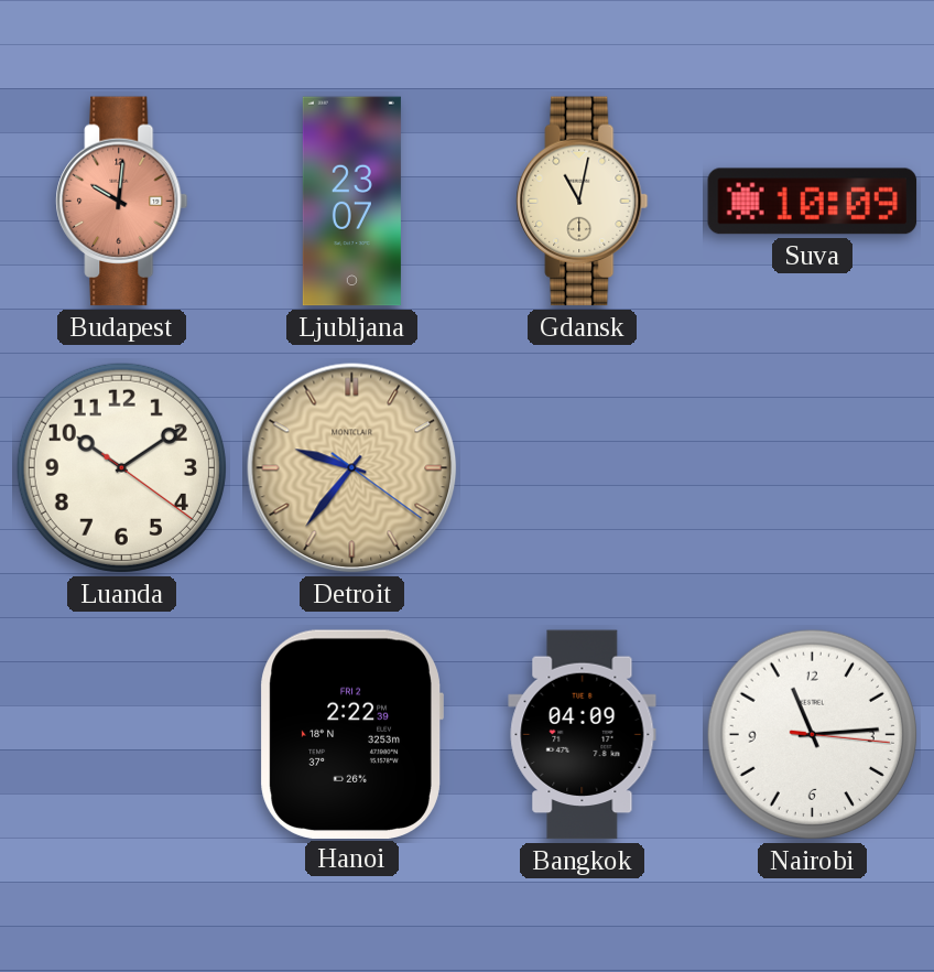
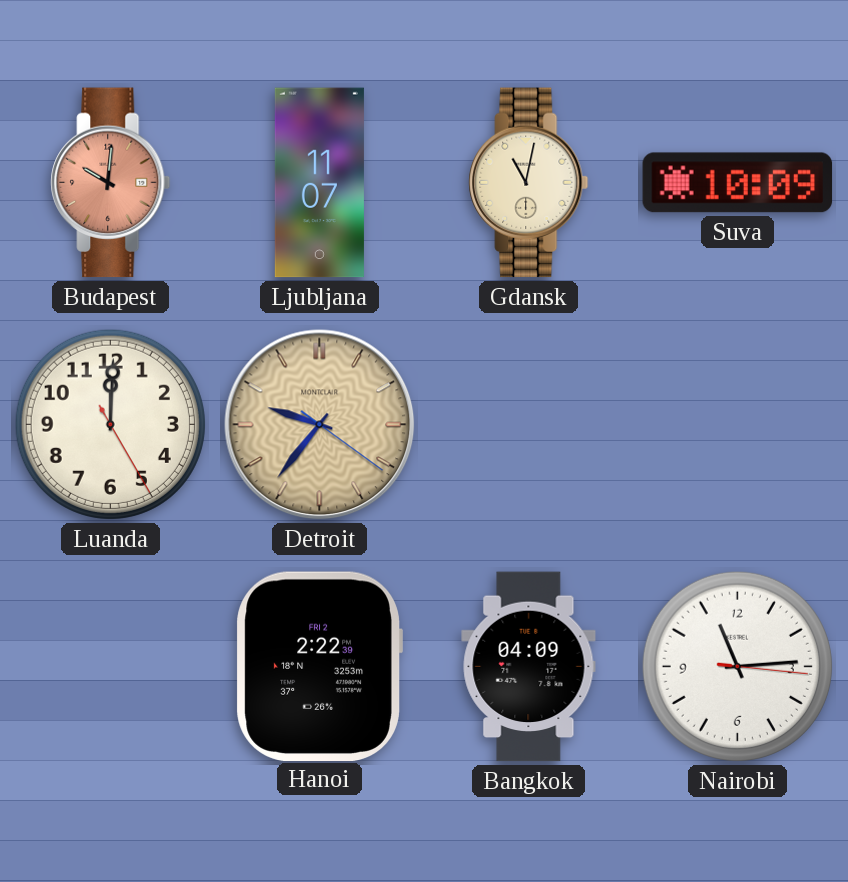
Ljubljana: 23:07 -> 11:07 (319, 183)
Luanda: 10:09 -> 12:00 (110, 424)
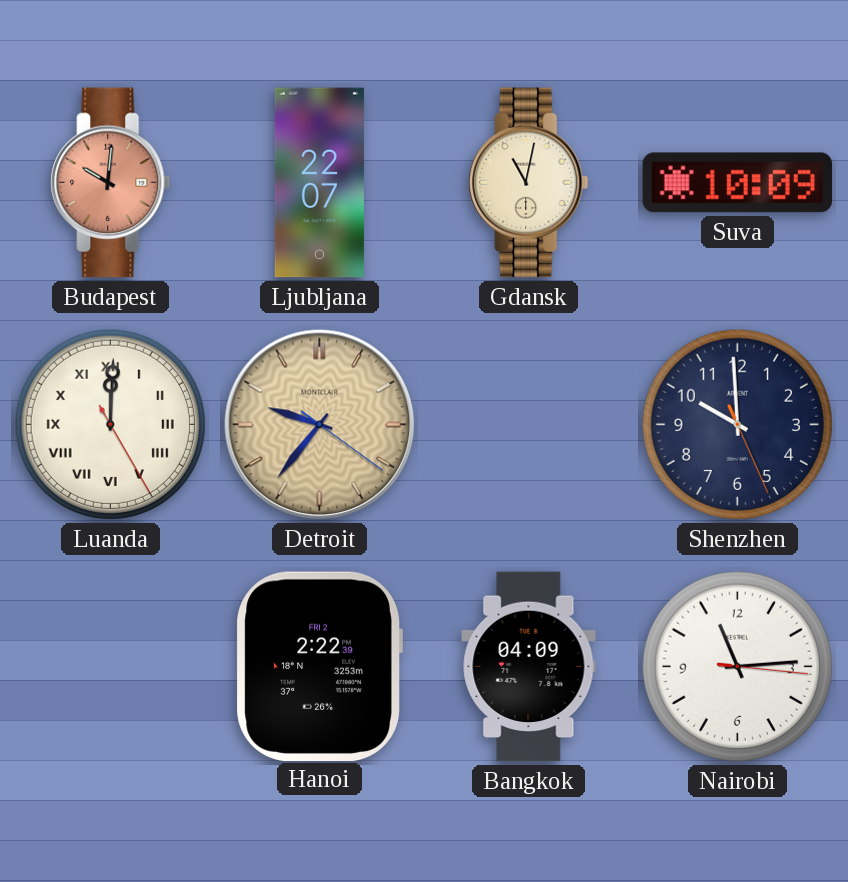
Ljubljana: 11:07 -> 22:07 (319, 183)
Luanda numerals: Arabic -> Roman (110, 424)
Shenzhen: none -> 9:59 (737, 424)
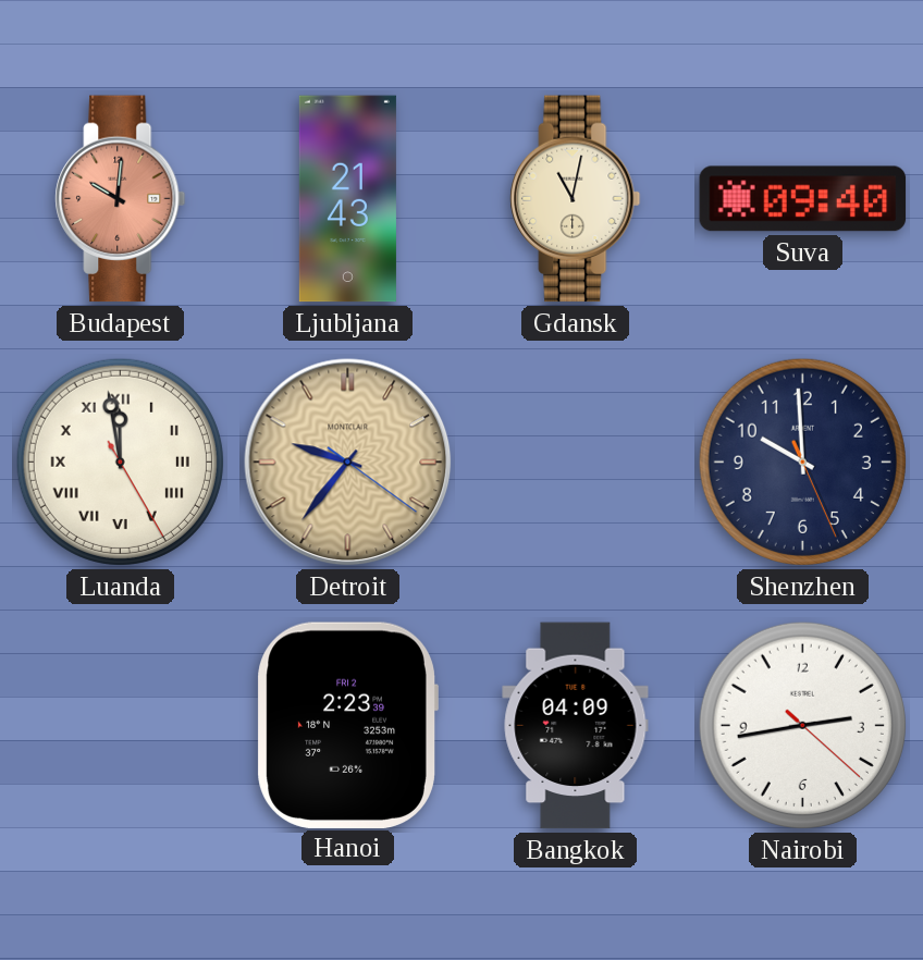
Ljubljana: 22:07 -> 21:43 (347, 199)
Suva: 10:09 -> 09:40 (803, 199)
Luanda: 12:00 -> 11:58 (120, 461)
Hanoi: 2:22 -> 2:23 (347, 725)
Nairobi: 11:14 -> 2:43 (802, 725)
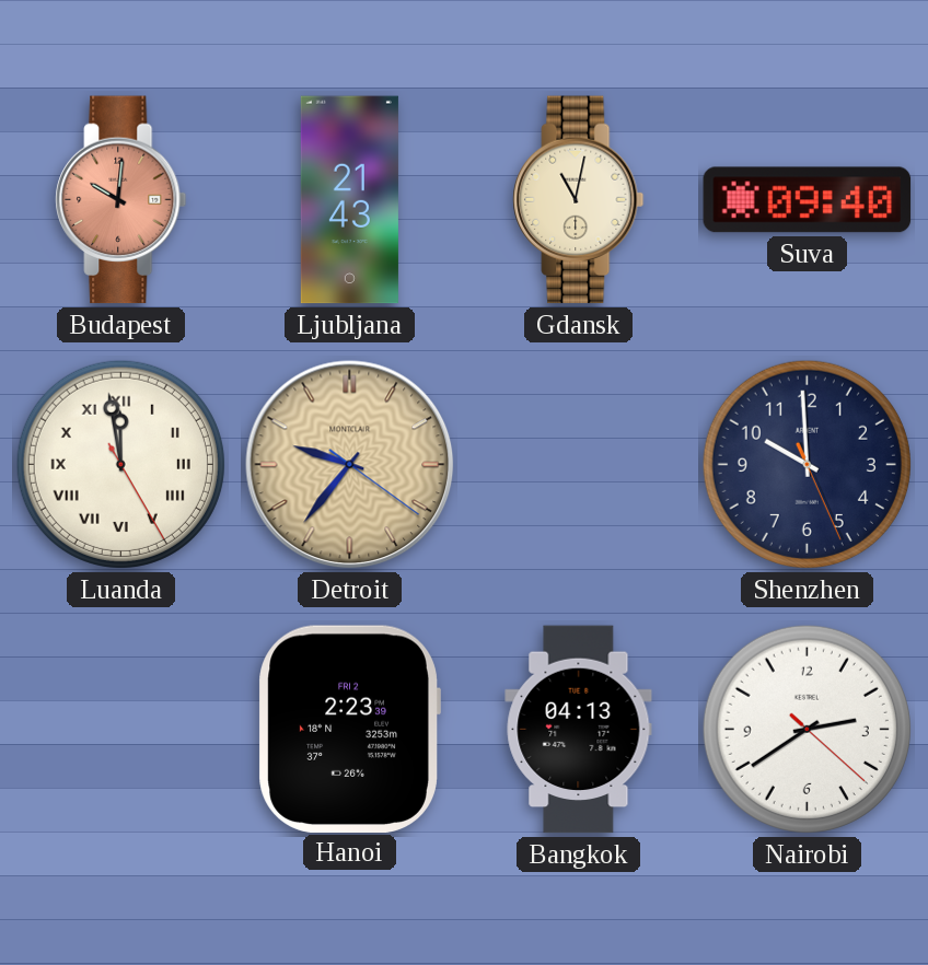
Bangkok: 04:09 -> 04:13 (579, 730)
Nairobi: 2:43 -> 2:39 (807, 729)
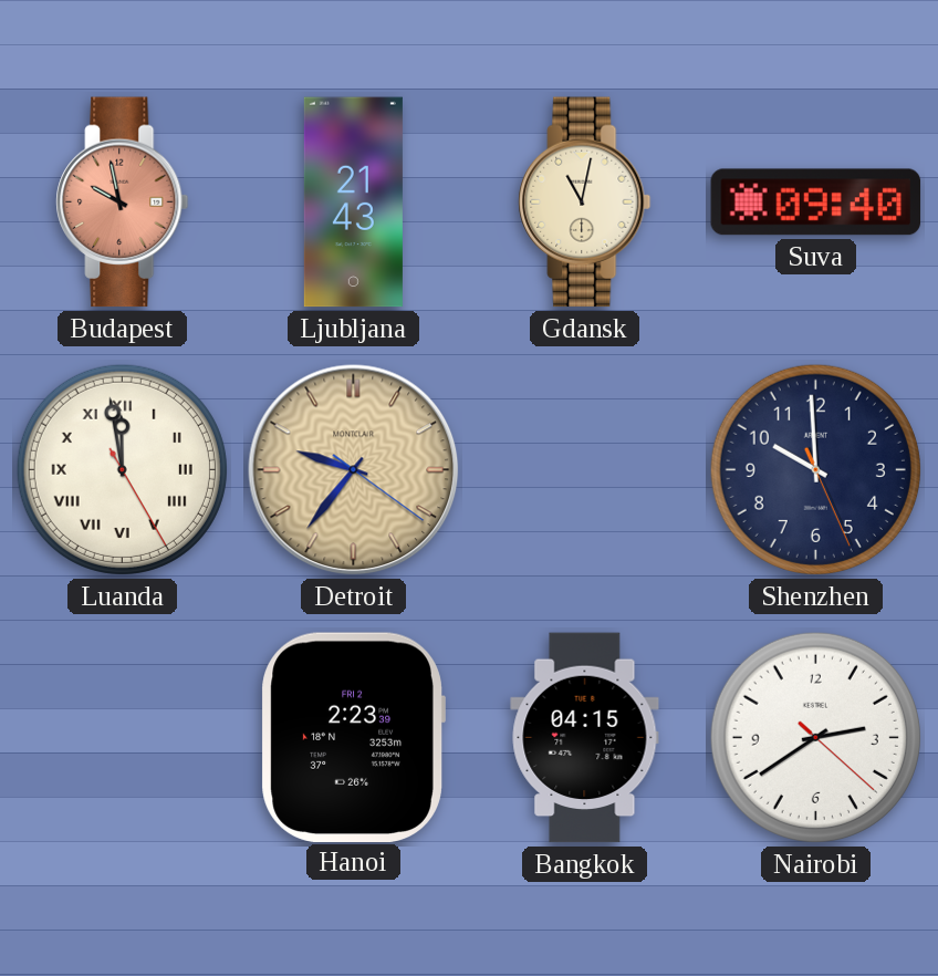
Budapest: 10:01 -> 9:58 (123, 203)
Bangkok: 04:13 -> 04:15 (585, 738)
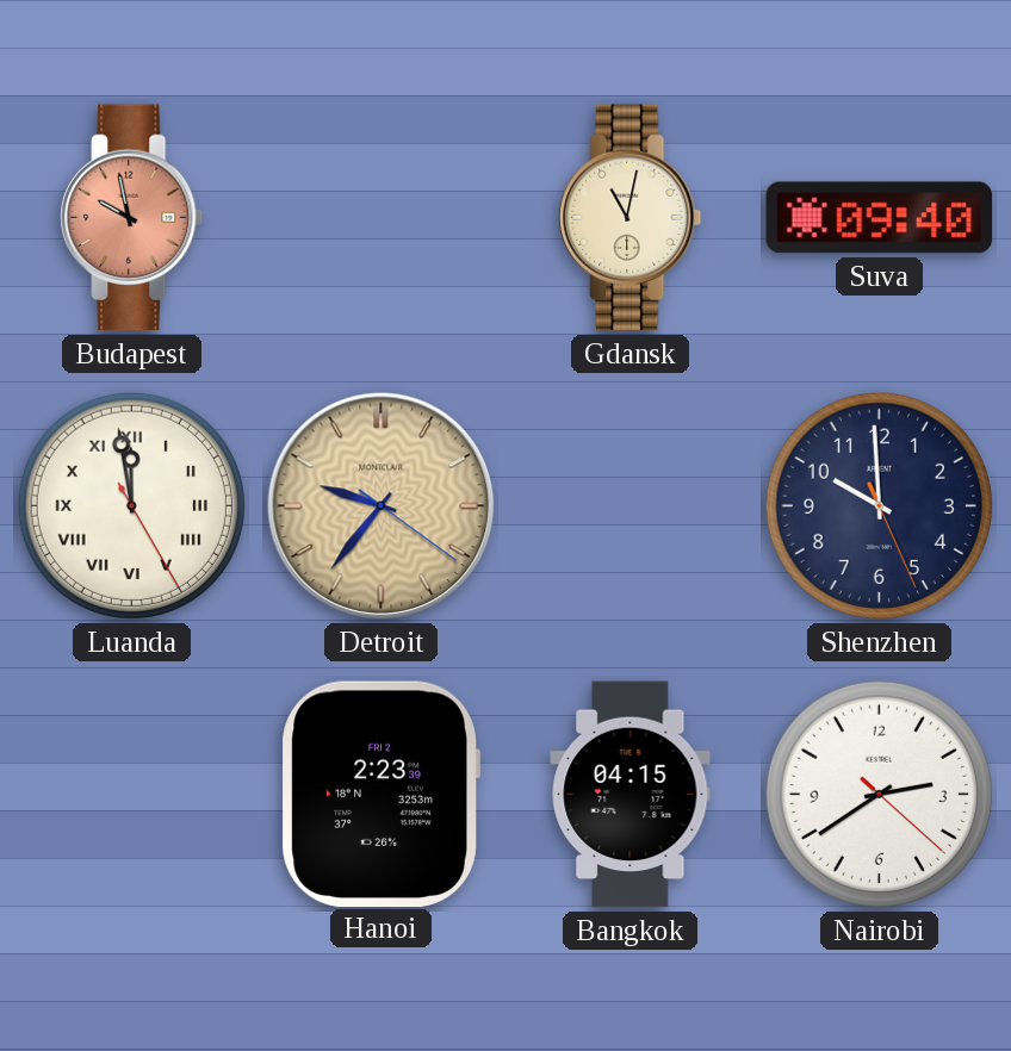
Ljubljana: 21:43 -> none (353, 203)
